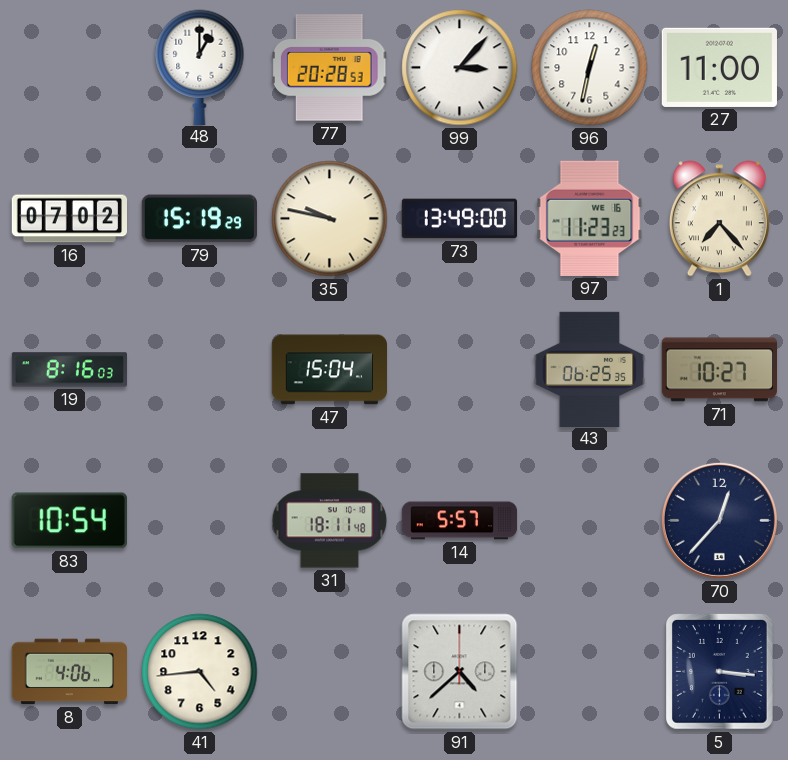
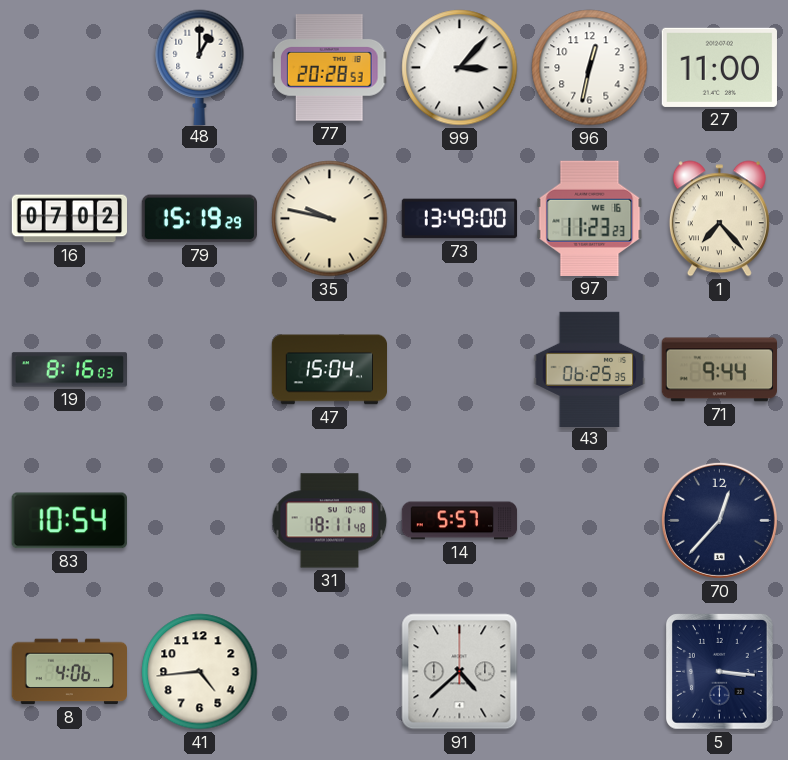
71: 10:27 -> 9:44 (719, 370)
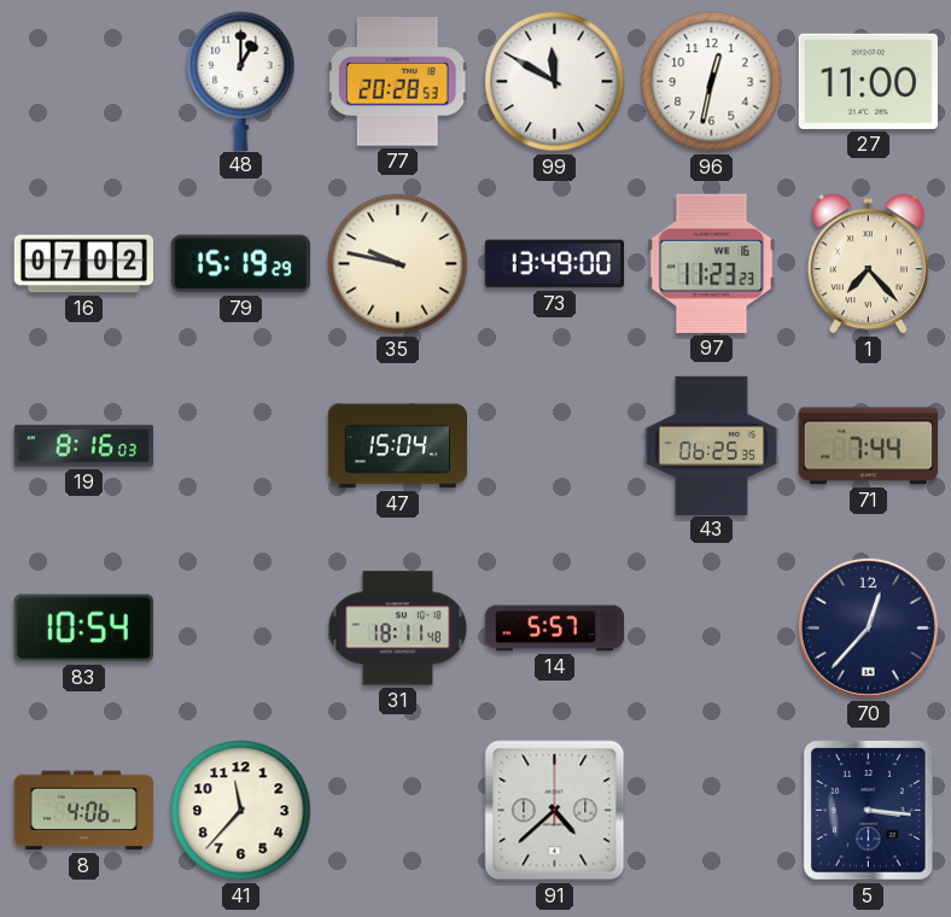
99: 3:07 -> 11:50 (555, 82)
71: 9:44 -> 7:44 (868, 446)
41: 4:44 -> 11:37 (241, 811)
